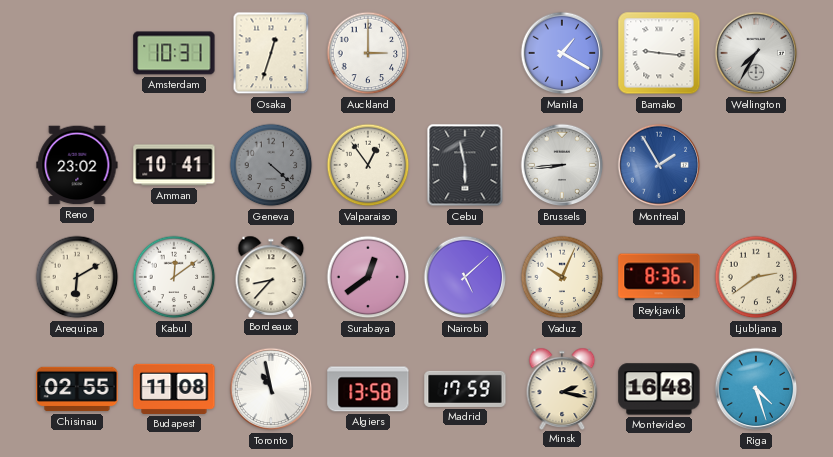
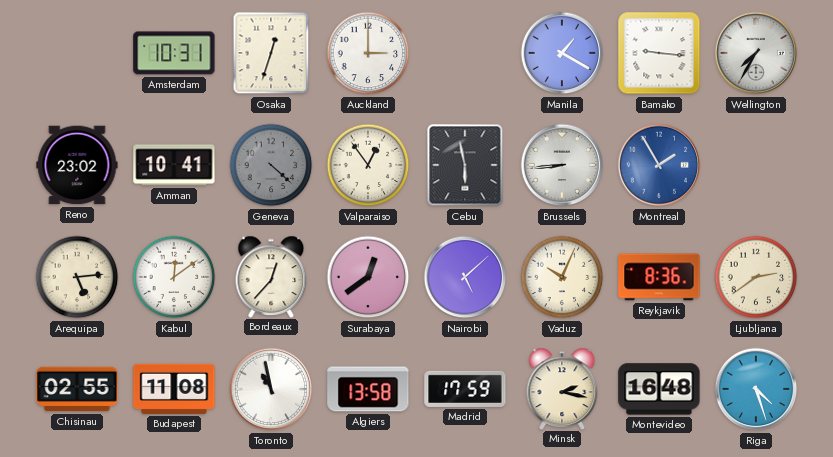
Arequipa: 6:10 -> 5:14 (77, 277)
Bordeaux: 8:37 -> 12:37 (271, 276)
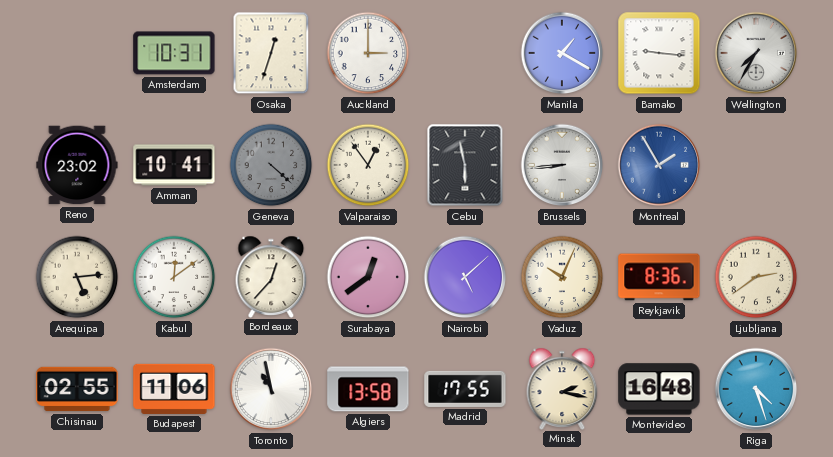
Budapest: 11:08 -> 11:06 (174, 389)
Madrid: 17:59 -> 17:55 (465, 389)
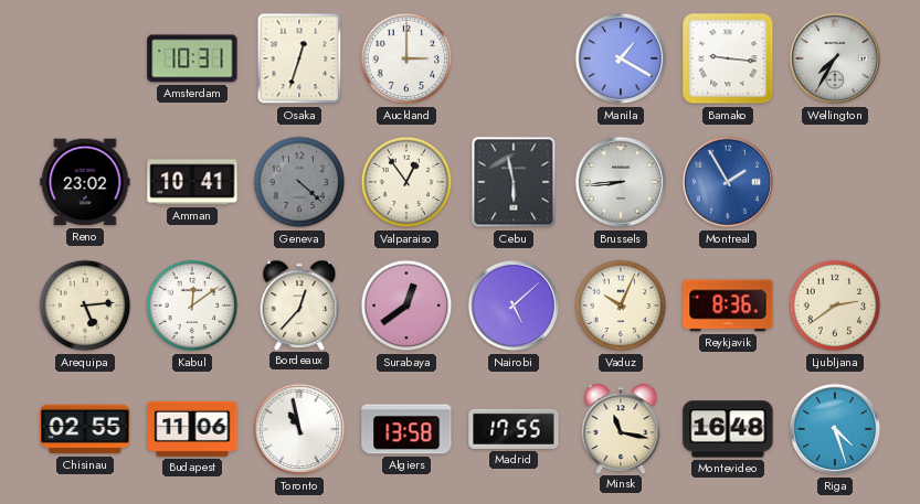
Minsk: 2:17 -> 11:17 (621, 428)
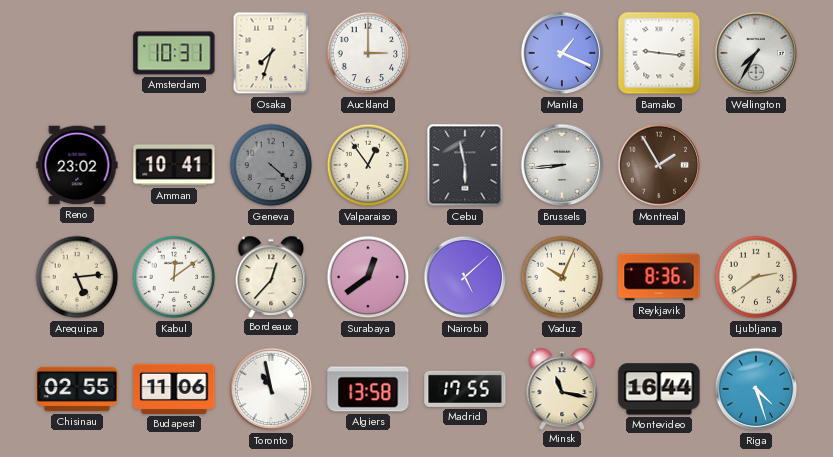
Osaka: 12:33 -> 7:33 (271, 53)
Manila: 1:20 -> 1:19 (562, 53)
Montreal dial: blue -> brown (659, 165)
Montevideo: 16:48 -> 16:44 (659, 389)
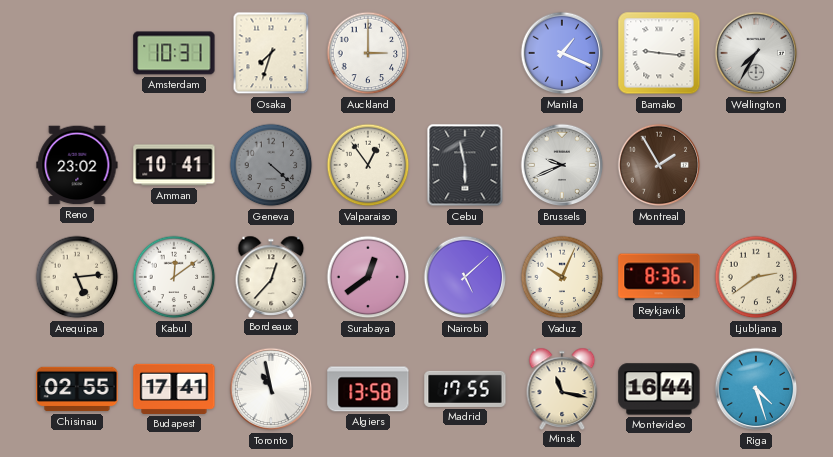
Brussels: 8:44 -> 9:41 (562, 165)
Budapest: 11:06 -> 17:41 (174, 389)
